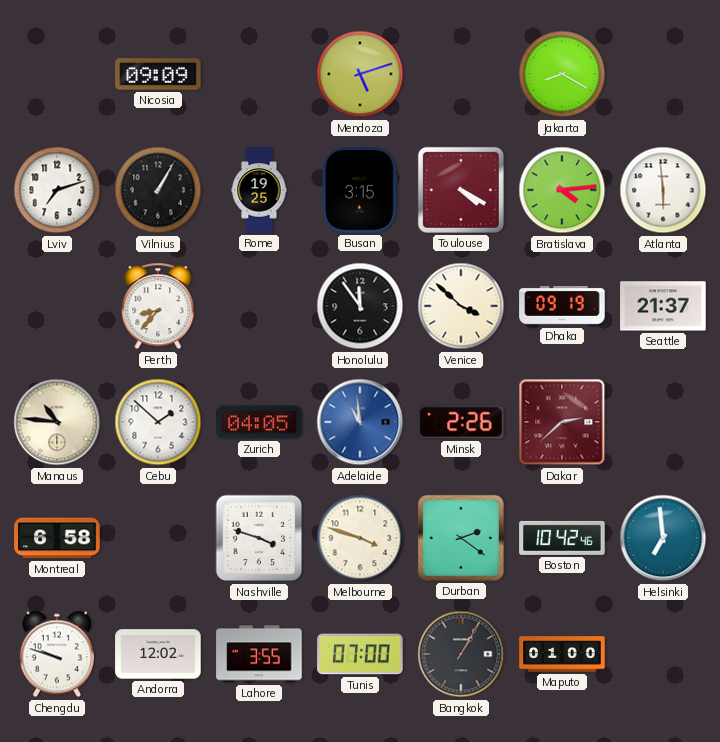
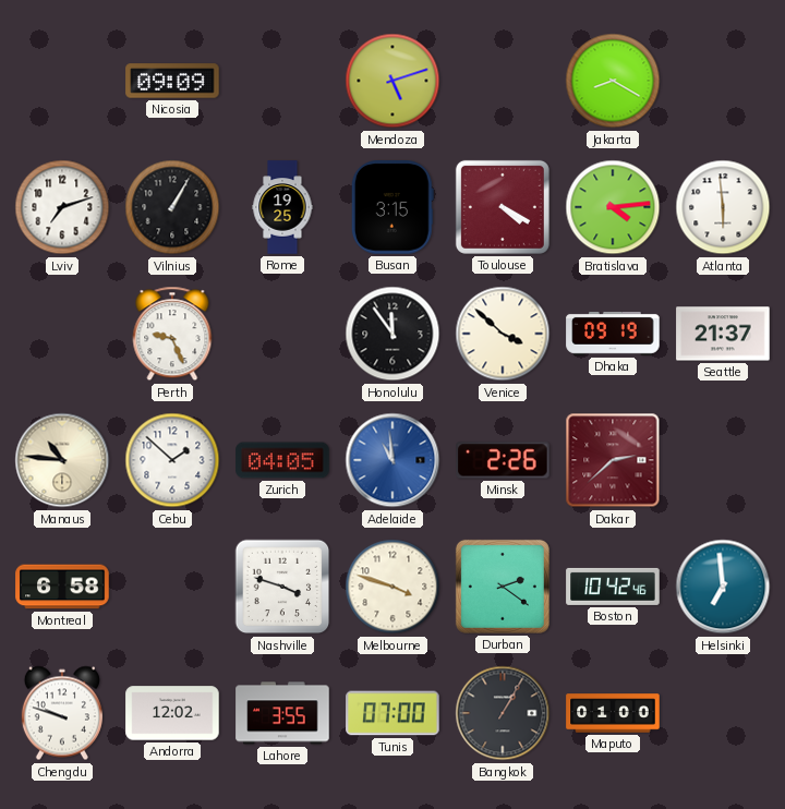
Perth: 8:37 -> 9:26 (172, 334)
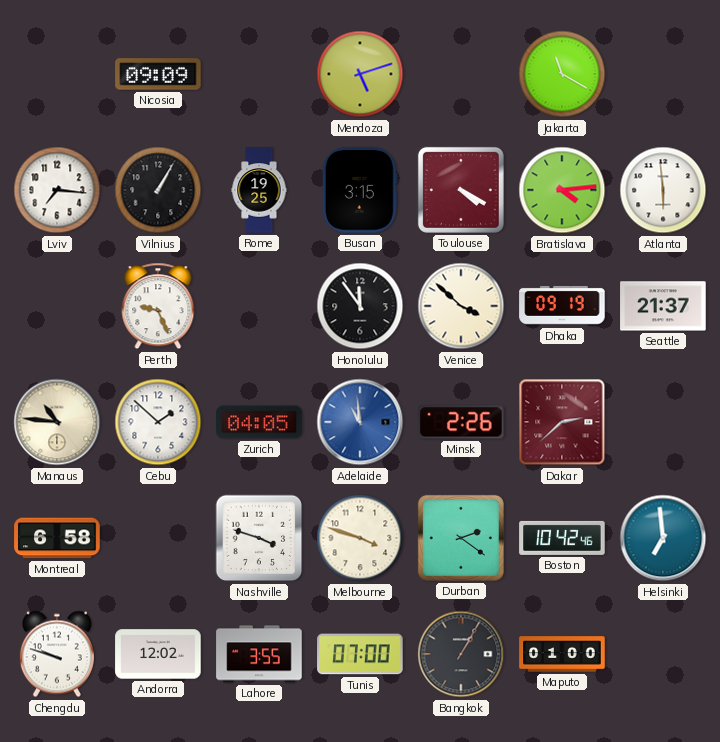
Jakarta: 8:20 -> 11:20 (562, 74)
Lviv: 7:12 -> 7:16 (57, 190)
